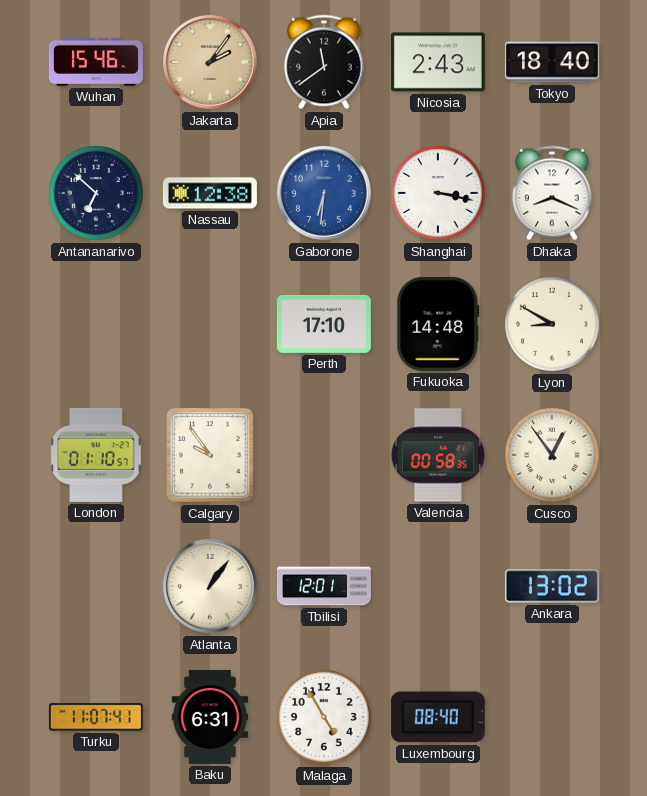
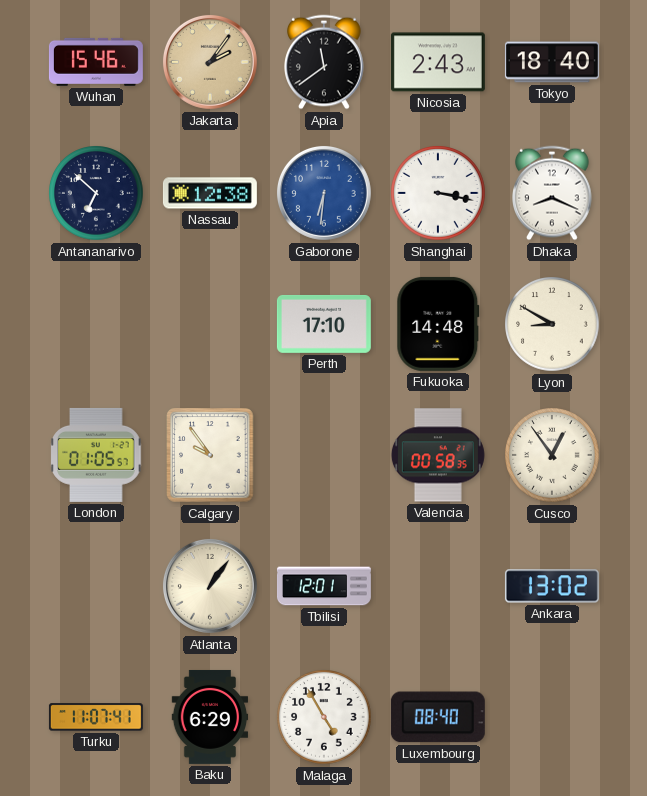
London: 01:10 -> 01:05 (96, 455)
Baku: 6:31 -> 6:29 (210, 717)
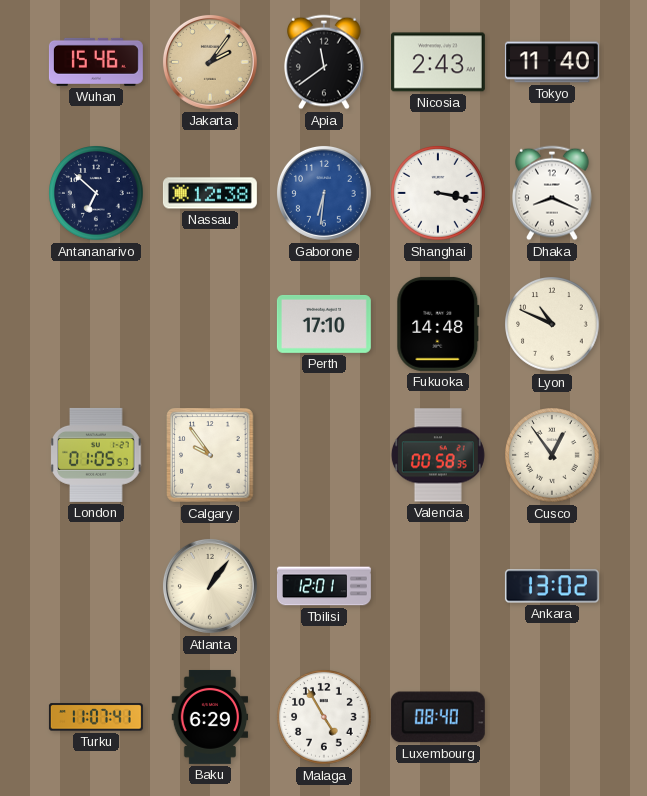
Tokyo: 18:40 -> 11:40 (552, 62)
Lyon: 8:50 -> 10:49 (552, 324)
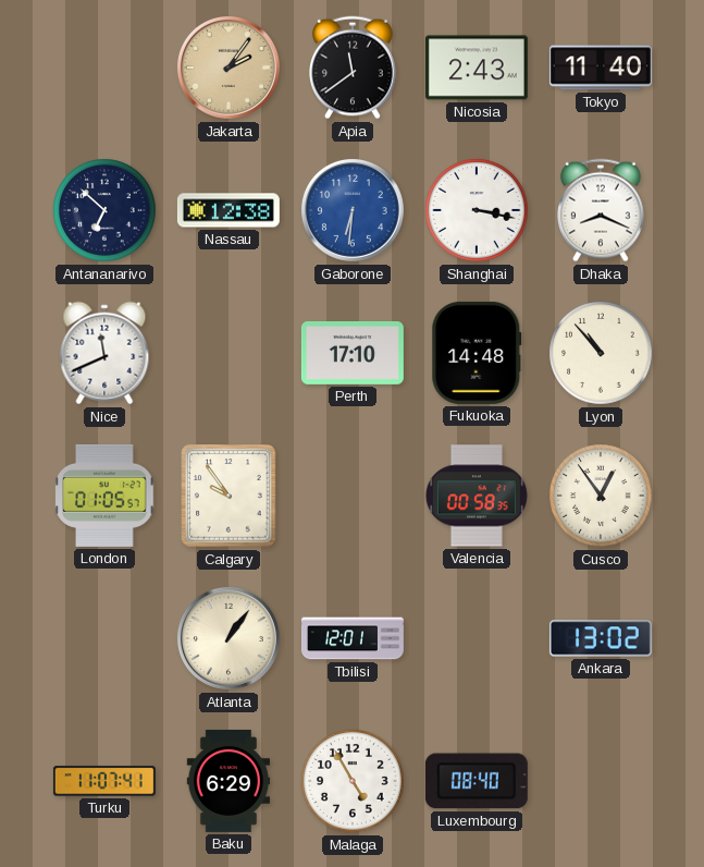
Wuhan: 15:46 -> none (96, 62)
Nice: none -> 11:41 (104, 353)
Lyon: 10:49 -> 10:53 (601, 353)
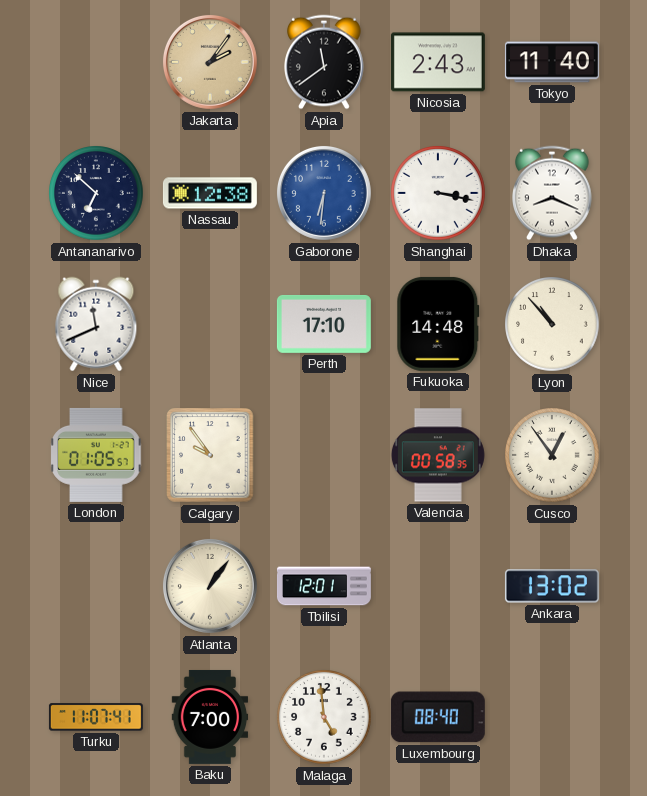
Baku: 6:29 -> 7:00 (210, 717)
Malaga: 4:55 -> 4:59 (324, 717)
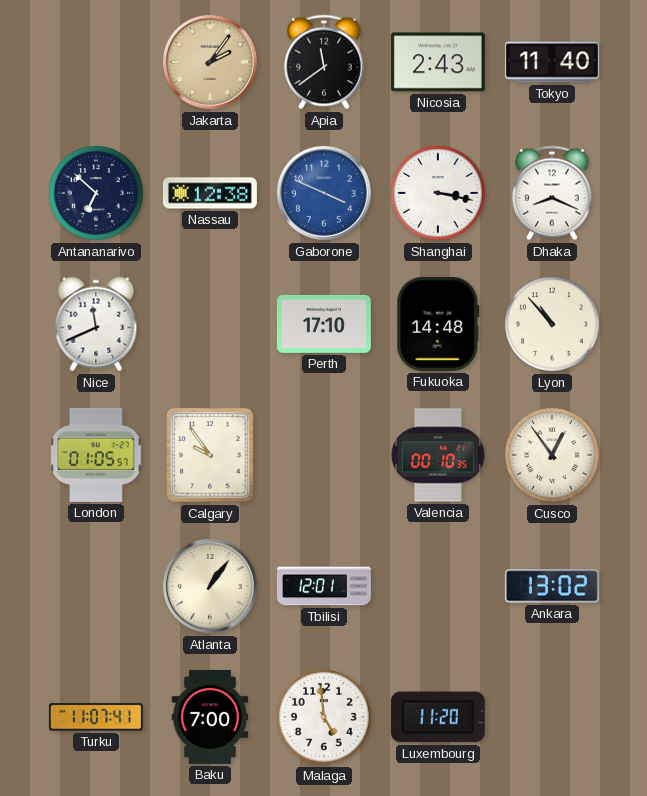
Gaborone: 6:31 -> 3:49 (324, 193)
Valencia: 00:58 -> 00:10 (438, 455)
Luxembourg: 08:40 -> 11:20 (438, 717)
